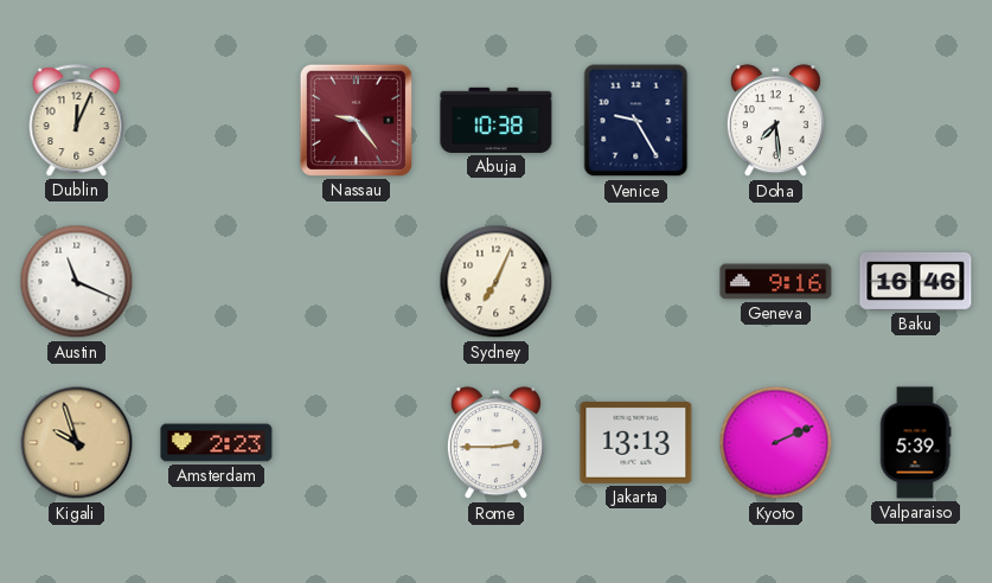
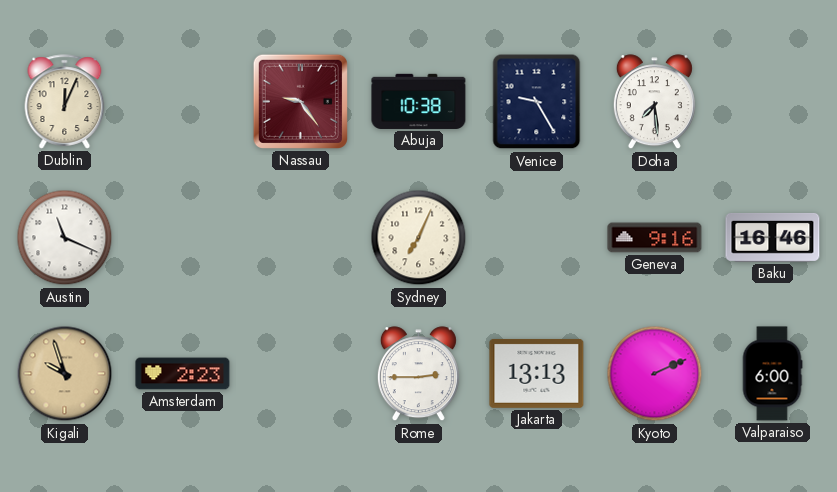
Valparaiso: 5:39 -> 6:00 (772, 374)
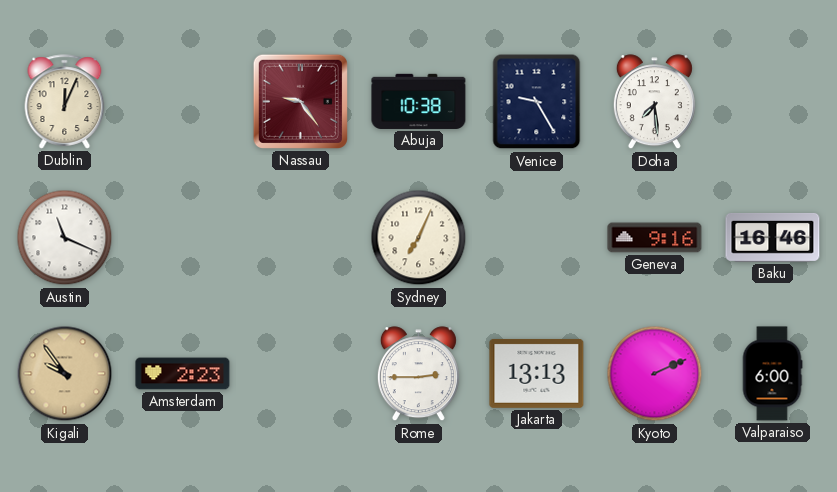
Kigali: 9:57 -> 9:54 (65, 374)
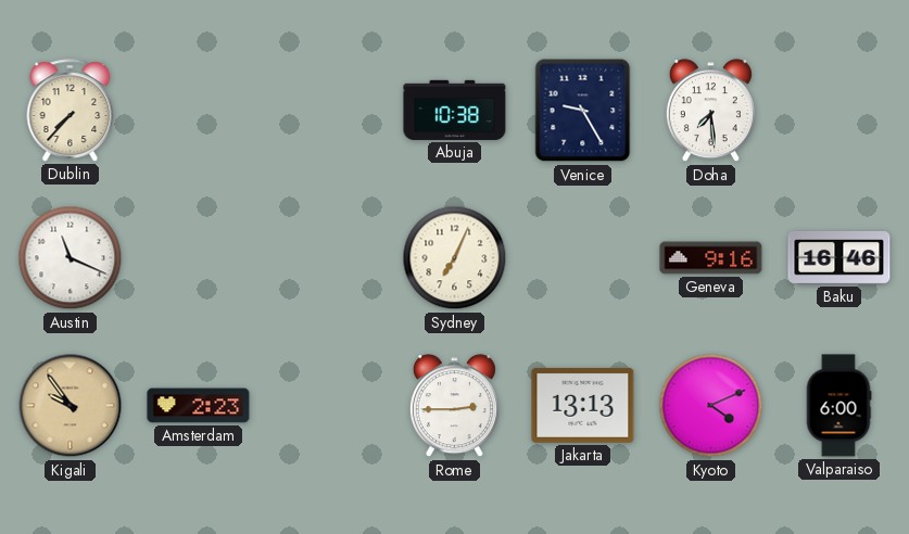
Dublin: 12:04 -> 7:37 (71, 111)
Nassau: 9:24 -> none (300, 101)
Kyoto: 2:11 -> 4:11 (711, 406)
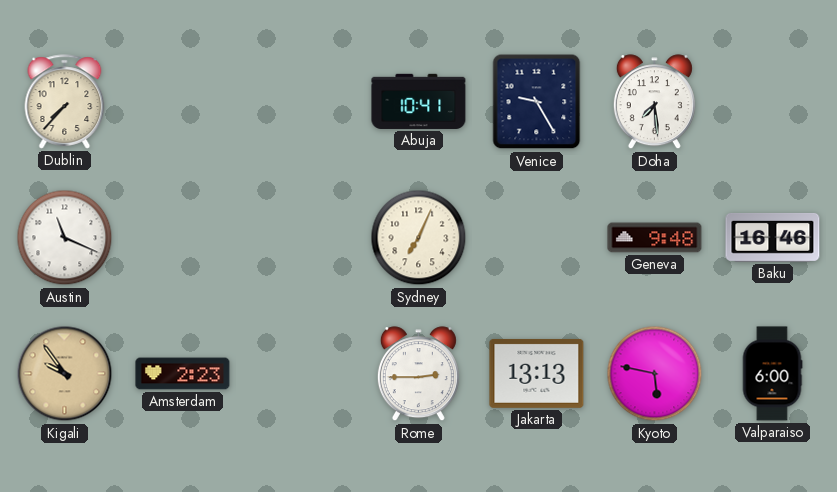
Abuja: 10:38 -> 10:41 (419, 101)
Geneva: 9:16 -> 9:48 (655, 238)
Kyoto: 4:11 -> 5:47 (655, 374)
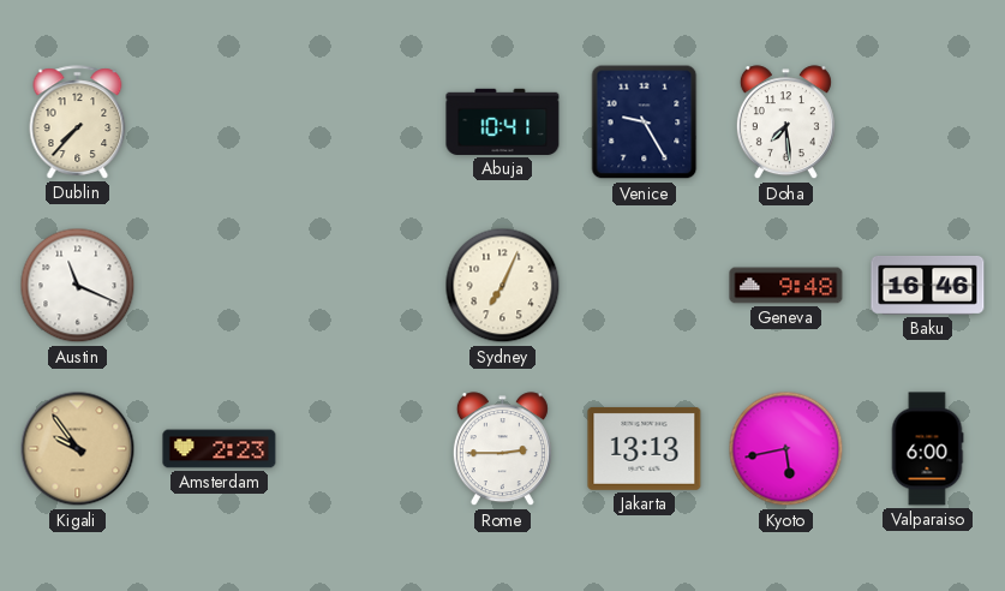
Kyoto: 5:47 -> 5:43 (786, 449)
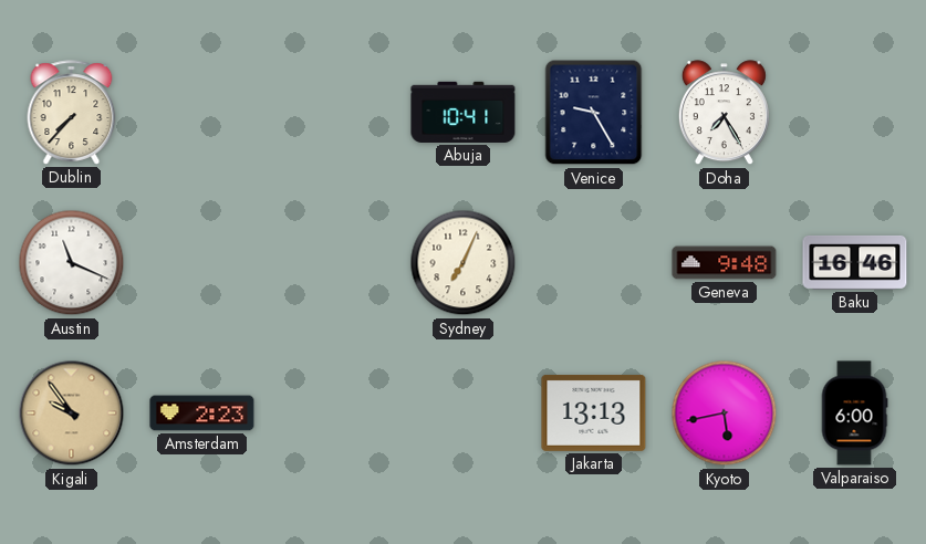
Doha: 7:29 -> 7:25 (724, 113)
Rome: 2:45 -> none (502, 449)
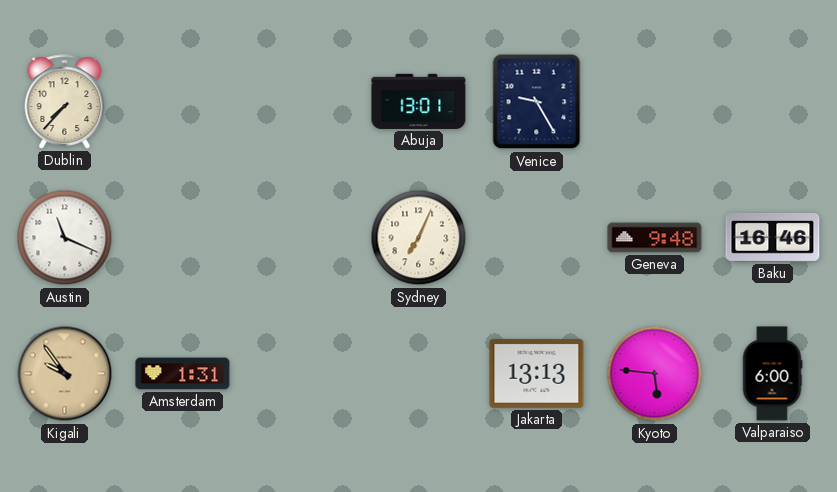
Abuja: 10:41 -> 13:01 (419, 101)
Doha: 7:25 -> none (724, 113)
Amsterdam: 2:23 -> 1:31 (183, 374)
Kyoto: 5:43 -> 5:46 (655, 374)
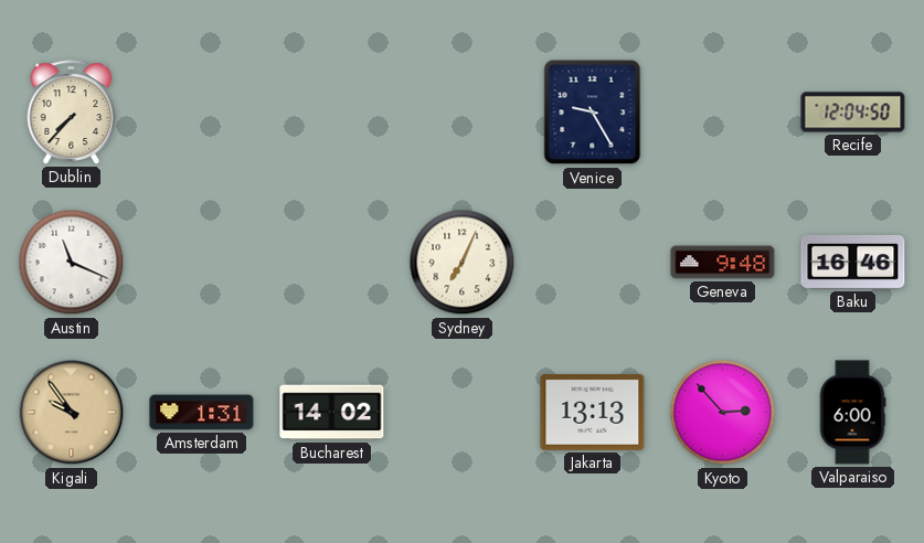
Abuja: 13:01 -> none (419, 101)
Recife: none -> 12:04 (853, 113)
Bucharest: none -> 14:02 (332, 413)
Kyoto: 5:46 -> 2:53 (723, 413)
